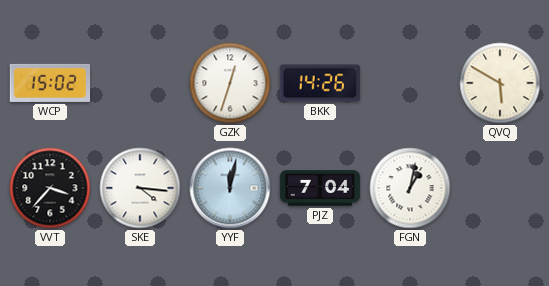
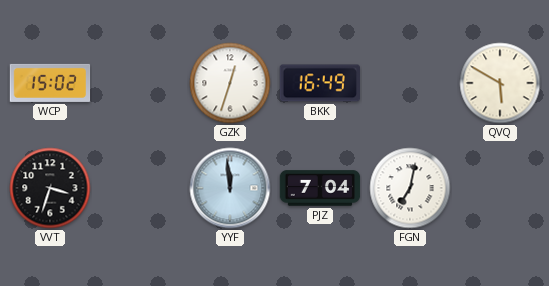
BKK: 14:26 -> 16:49 (319, 83)
VVT: 3:37 -> 3:33 (50, 188)
SKE: 4:16 -> none (140, 188)
YYF: 12:02 -> 11:59 (230, 188)
FGN: 1:02 -> 7:02 (410, 188)
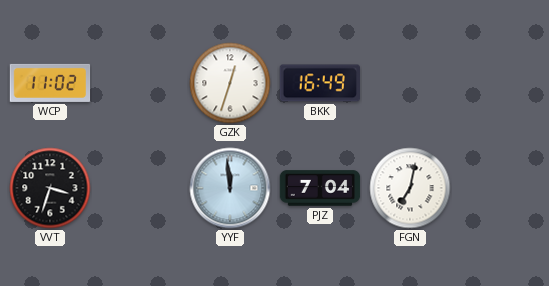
WCP: 15:02 -> 11:02 (50, 83)
QVQ: 5:50 -> none (500, 83)
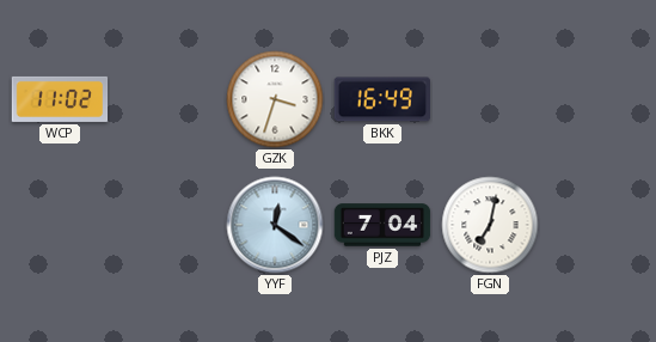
GZK: 12:33 -> 3:33 (275, 99)
VVT: 3:33 -> none (50, 188)
YYF: 11:59 -> 12:21 (275, 225)
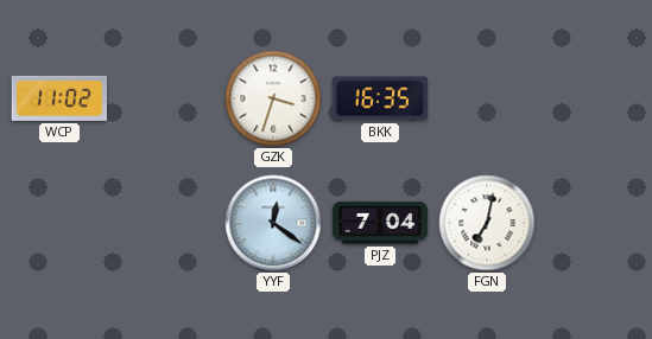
BKK: 16:49 -> 16:35 (379, 98)
